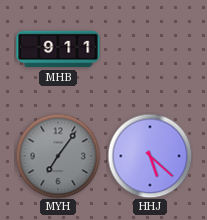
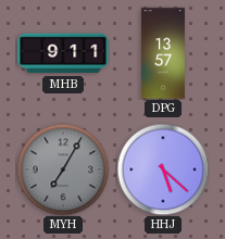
DPG: none -> 13:57 (163, 53)
MYH: 7:06 -> 7:05 (63, 169)
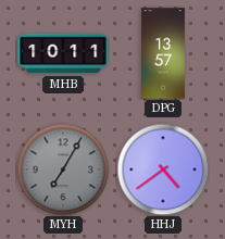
MHB: 9:11 -> 10:11 (63, 53)
HHJ: 5:22 -> 4:39 (163, 169)
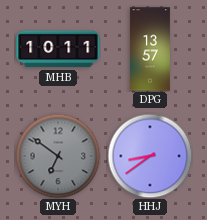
MYH: 7:05 -> 6:51 (58, 156)
HHJ: 4:39 -> 8:39 (150, 156)
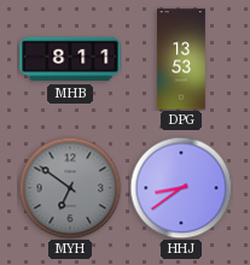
MHB: 10:11 -> 8:11 (70, 59)
DPG: 13:57 -> 13:53 (181, 59)
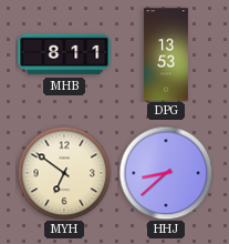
MYH dial: grey -> cream (64, 173)
HHJ: 8:39 -> 8:38 (166, 173)
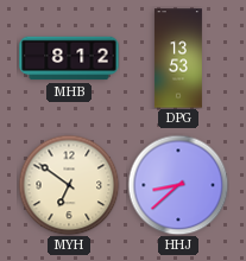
MHB: 8:11 -> 8:12 (69, 58)
